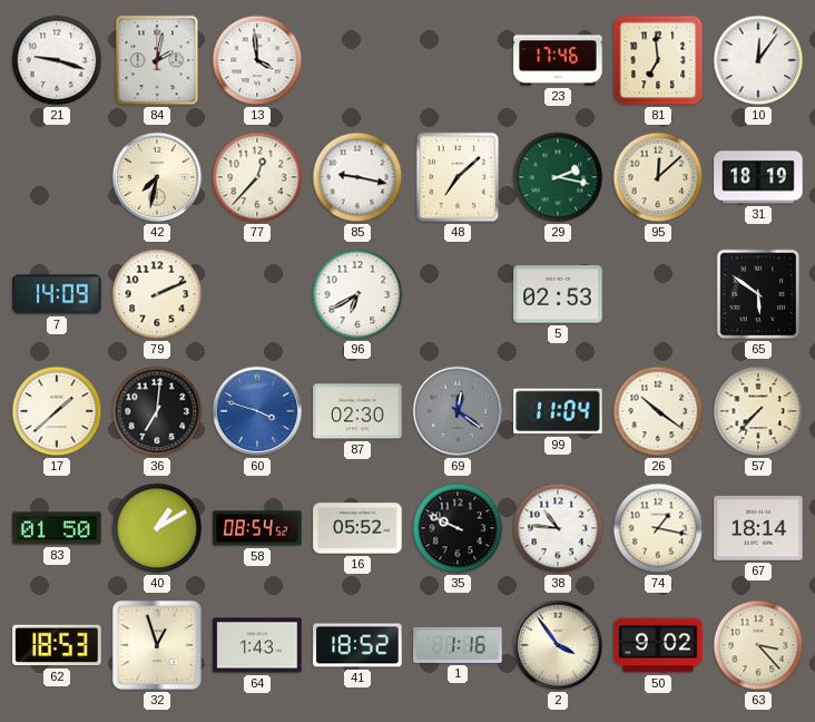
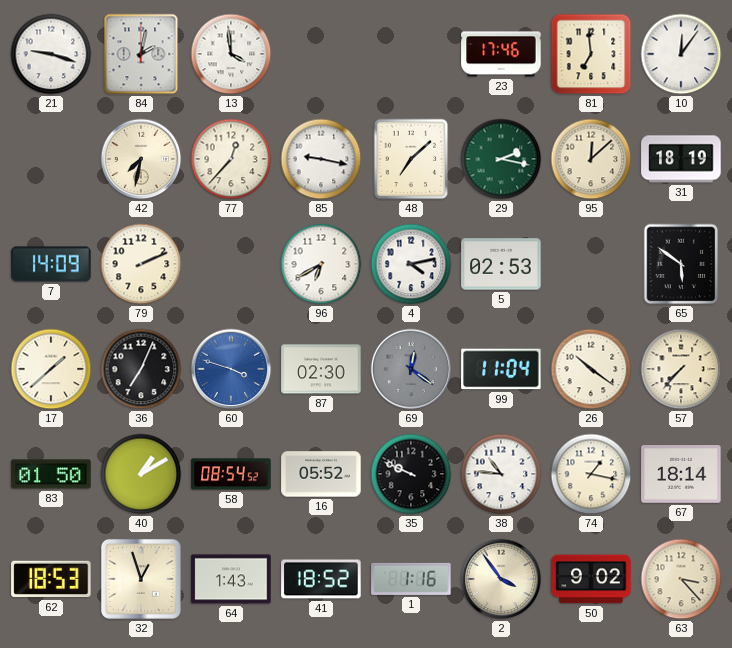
4: none -> 4:13 (411, 264)
36: 7:01 -> 7:04 (141, 369)
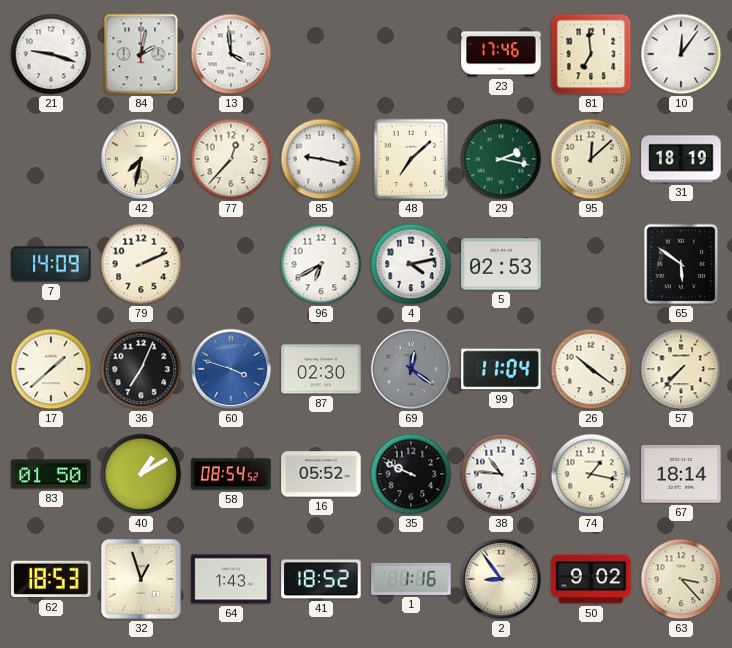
2: 3:54 -> 8:54 (501, 579)
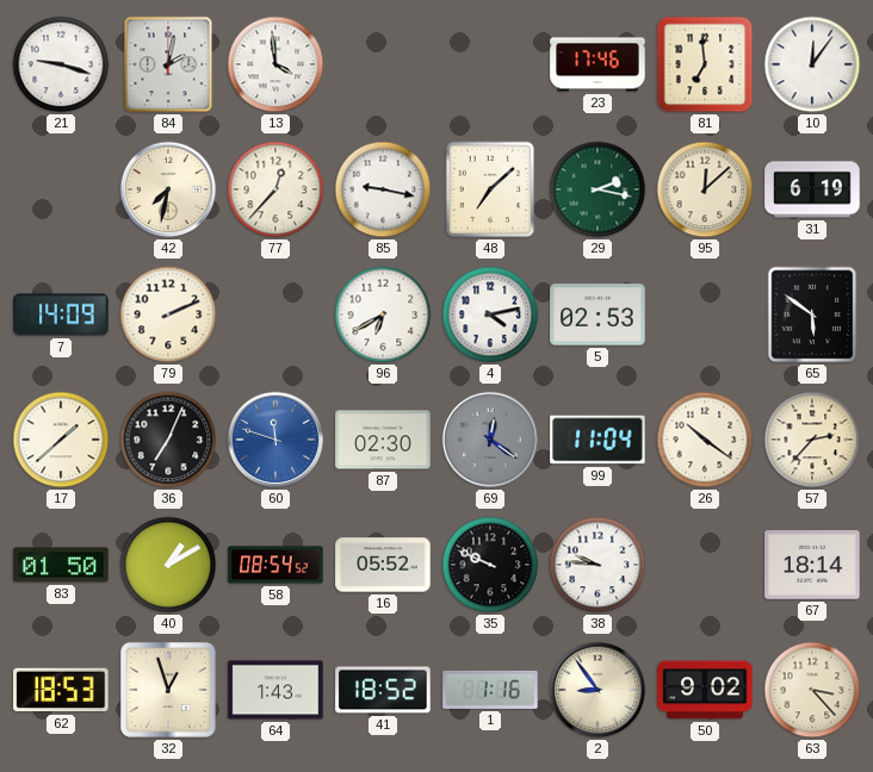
31: 18:19 -> 6:19 (812, 189)
60: 3:48 -> 11:48 (275, 440)
57: 7:37 -> 2:37 (812, 440)
38: 10:46 -> 9:46 (598, 565)
74: 1:17 -> none (591, 474)
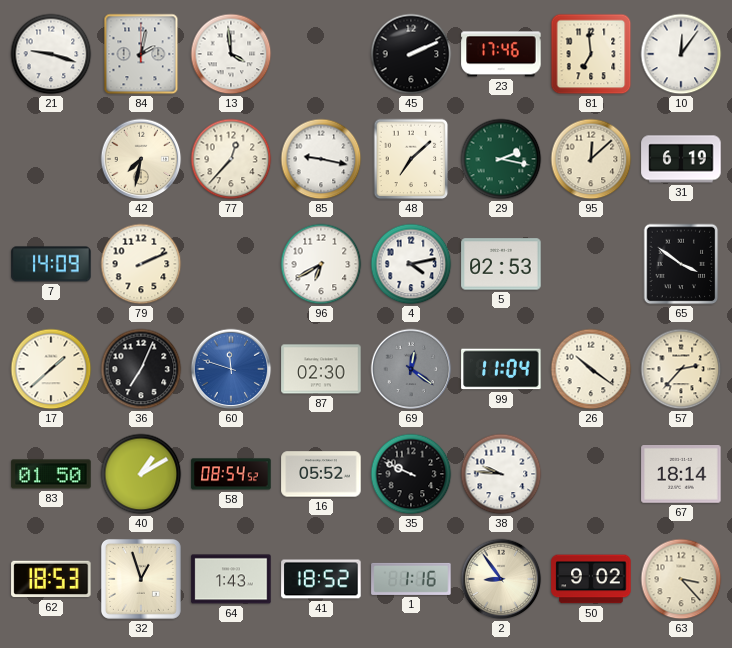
45: none -> 2:11 (411, 54)
65: 5:51 -> 3:51 (681, 264)
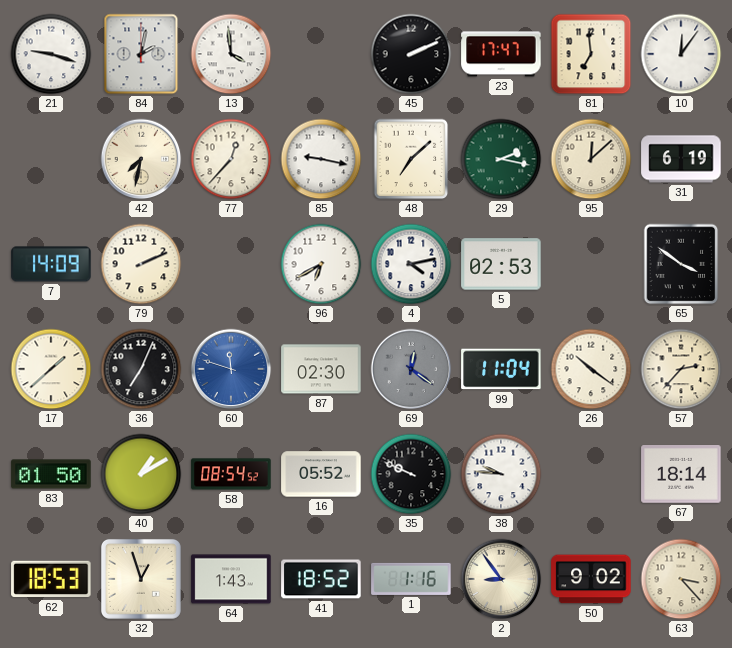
23: 17:46 -> 17:47 (501, 54)
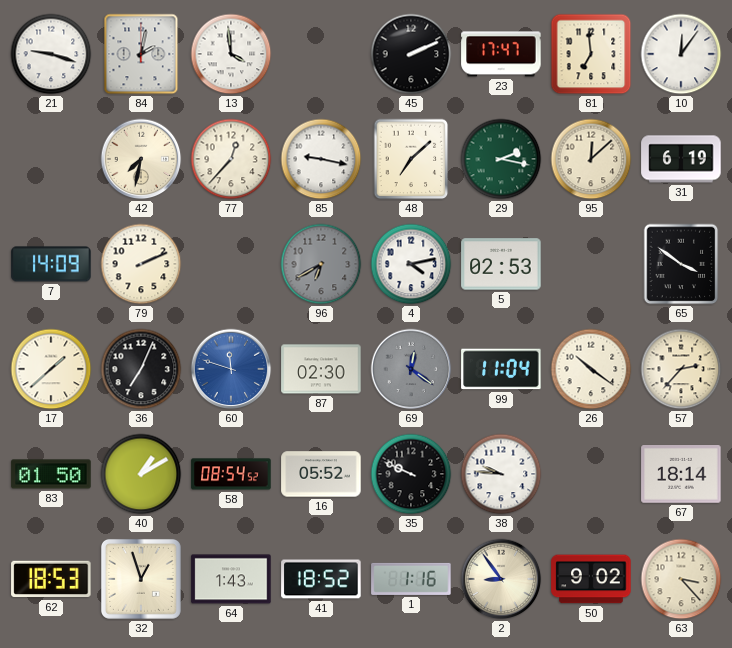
96 dial: white -> grey (321, 264)
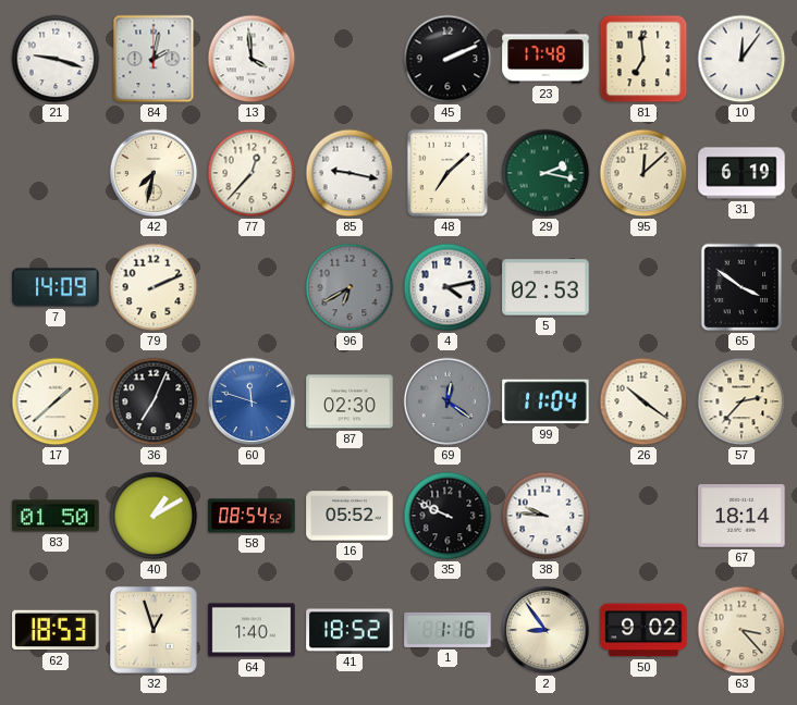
23: 17:47 -> 17:48 (545, 59)
64: 1:43 -> 1:40 (252, 630)
